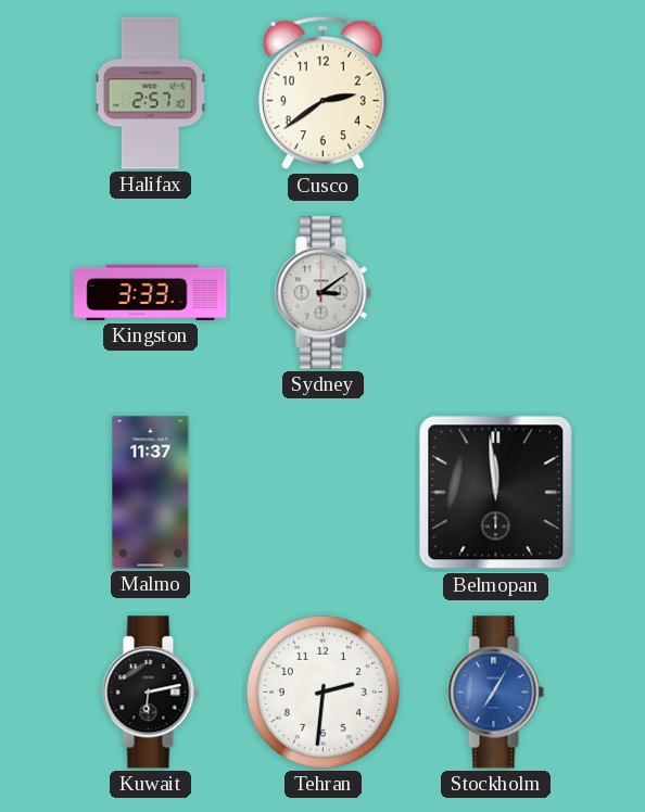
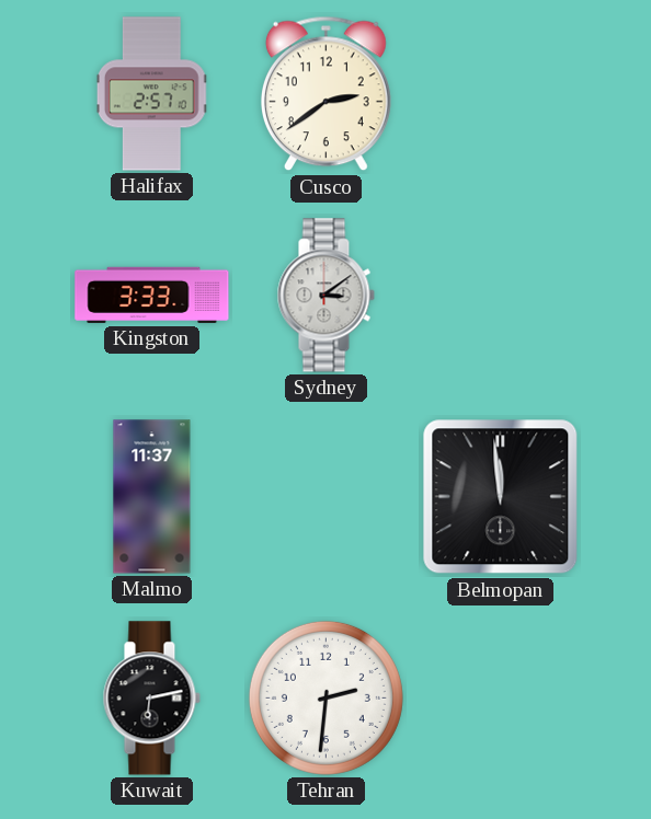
Stockholm: 7:05 -> none (495, 693)
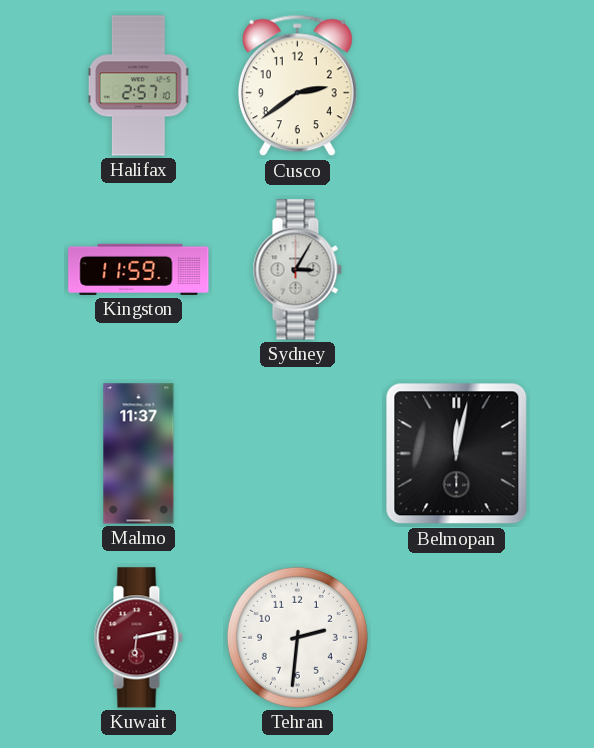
Kingston: 3:33 -> 11:59 (139, 269)
Sydney: 3:09 -> 3:05 (297, 270)
Belmopan: 11:59 -> 12:02 (457, 454)
Kuwait dial: black -> burgundy (138, 638)
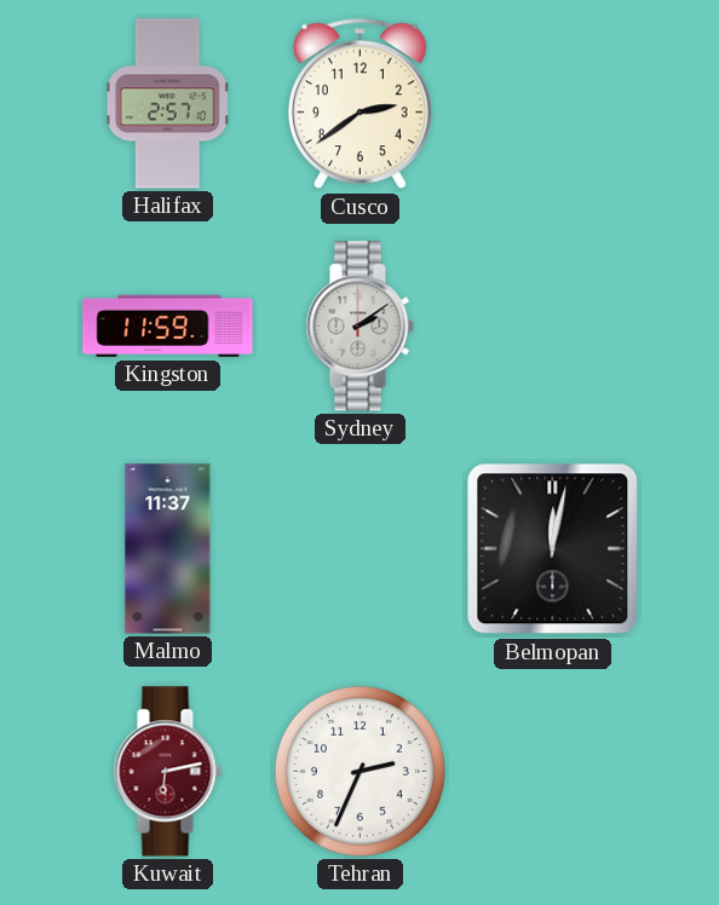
Sydney: 3:05 -> 2:09 (359, 327)
Tehran: 2:31 -> 2:34 (359, 771)
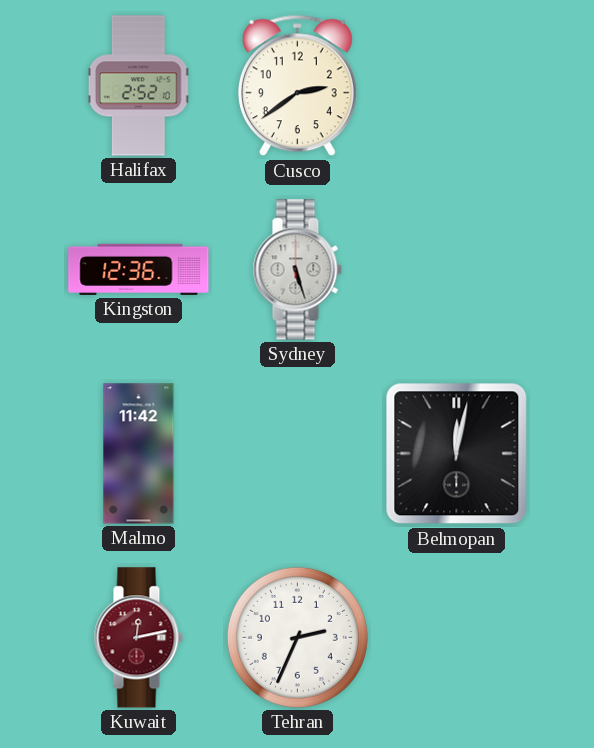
Halifax: 2:57 -> 2:52 (139, 86)
Kingston: 11:59 -> 12:36 (139, 269)
Sydney: 2:09 -> 5:27 (297, 270)
Malmo: 11:37 -> 11:42 (139, 454)
Kuwait: 6:13 -> 12:13 (138, 638)
